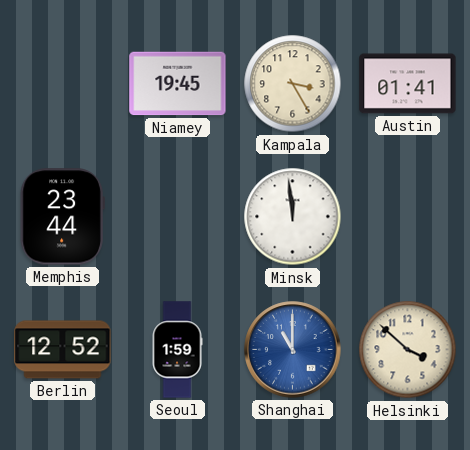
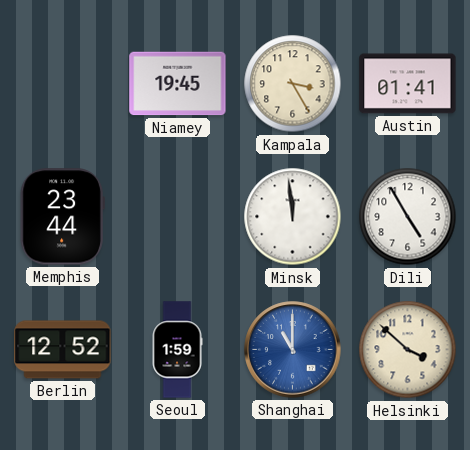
Dili: none -> 4:55 (408, 217)
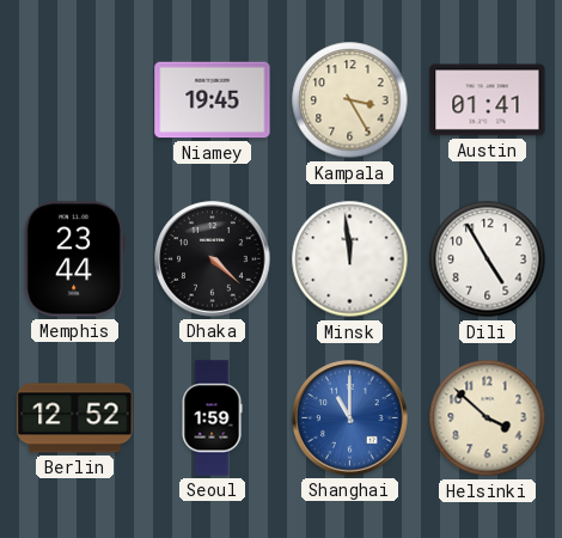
Dhaka: none -> 4:22 (213, 259)
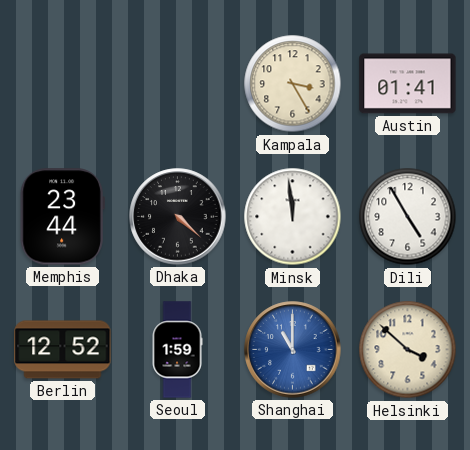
Niamey: 19:45 -> none (213, 100)
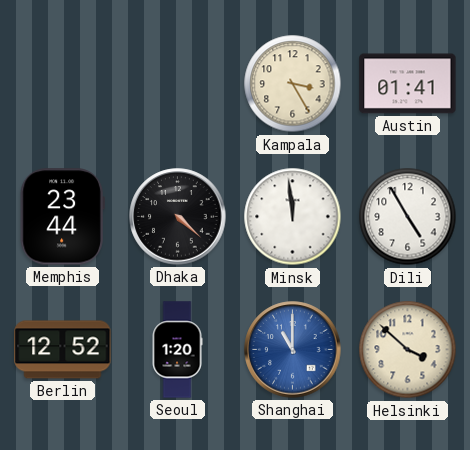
Seoul: 1:59 -> 1:20 (177, 350)
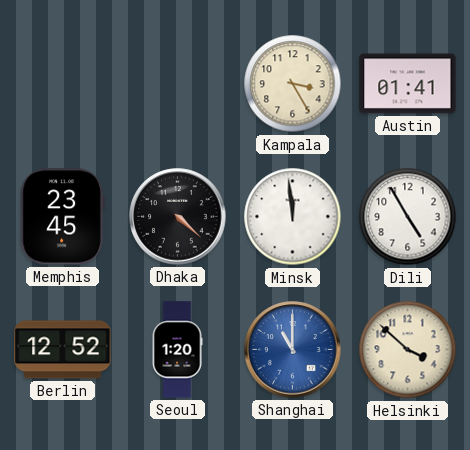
Memphis: 23:44 -> 23:45 (62, 217)
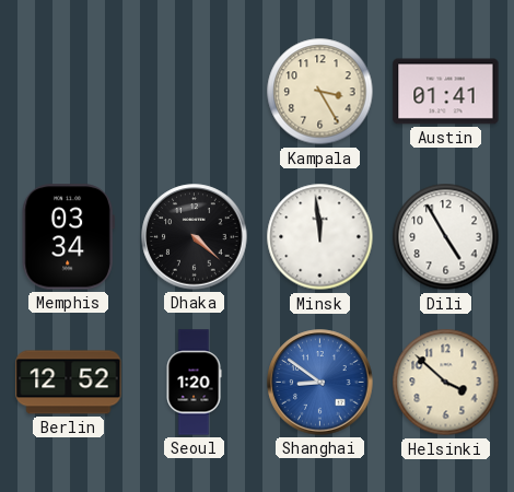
Memphis: 23:45 -> 03:34 (68, 237)
Shanghai: 11:00 -> 8:51 (320, 383)
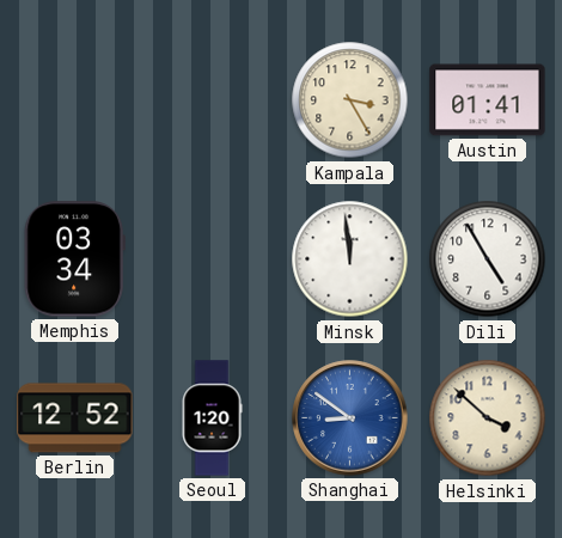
Dhaka: 4:22 -> none (195, 237)
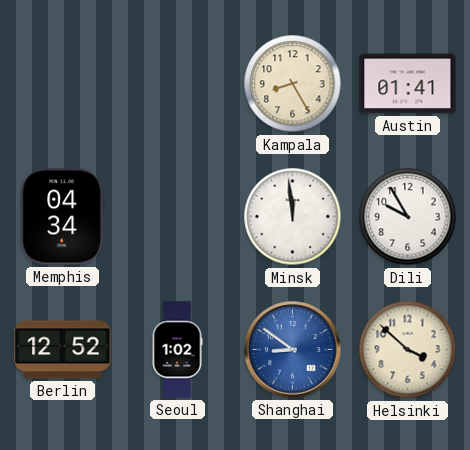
Kampala: 3:25 -> 8:25 (293, 84)
Memphis: 03:34 -> 04:34 (62, 217)
Dili: 4:55 -> 9:55 (408, 217)
Seoul: 1:20 -> 1:02 (177, 350)
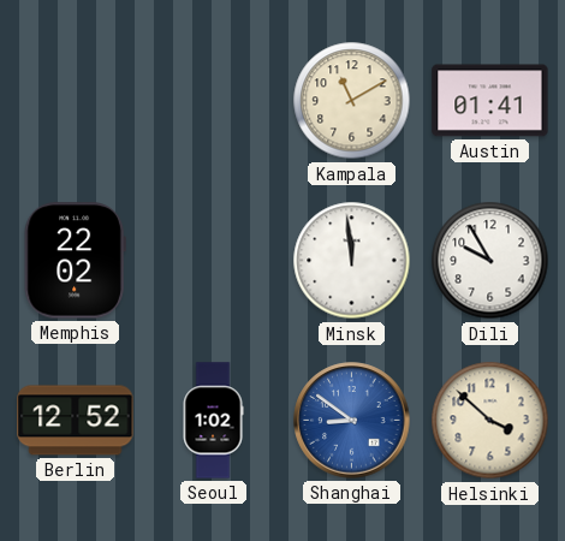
Kampala: 8:25 -> 11:10 (352, 101)
Memphis: 04:34 -> 22:02 (75, 261)
